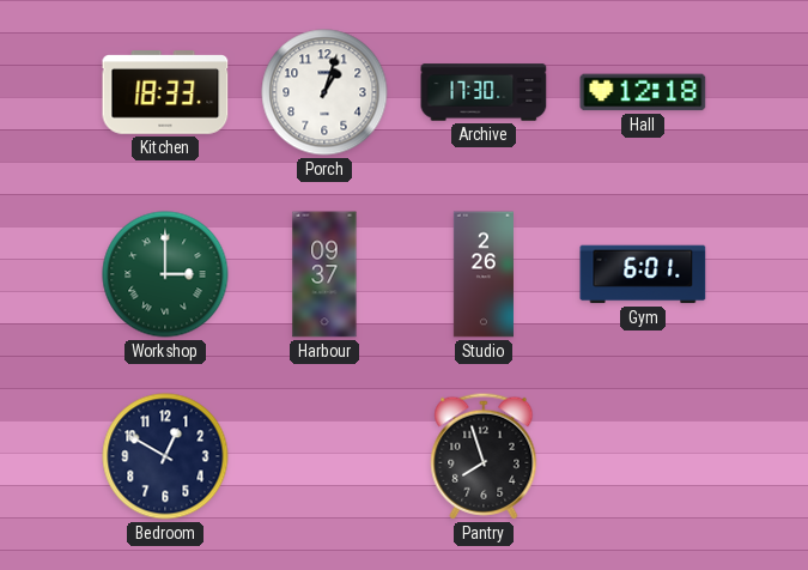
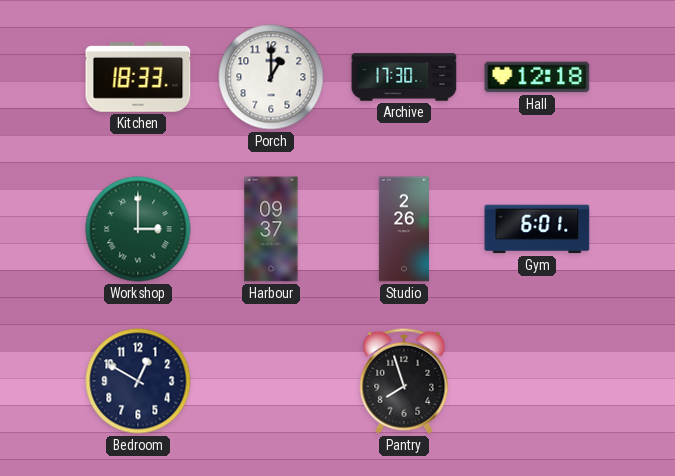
Porch: 1:03 -> 1:00 (271, 77)
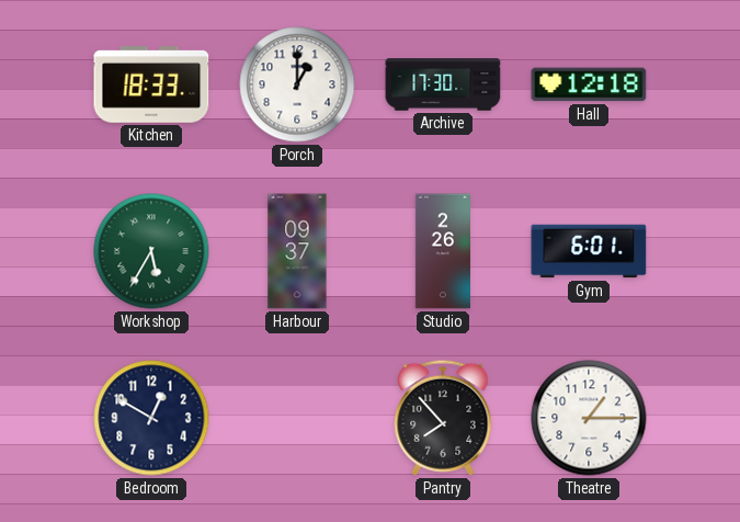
Workshop: 3:00 -> 5:35 (151, 251)
Pantry: 7:57 -> 7:53 (443, 418)
Theatre: none -> 1:15 (589, 418)
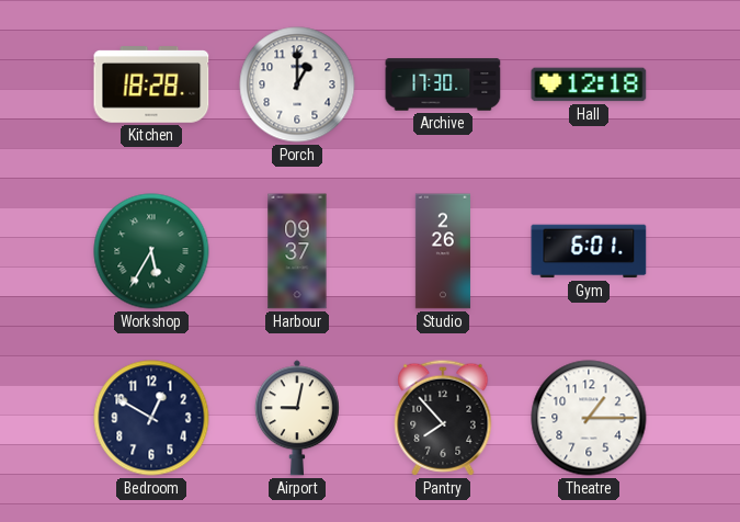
Kitchen: 18:33 -> 18:28 (151, 84)
Airport: none -> 9:02 (297, 418)
